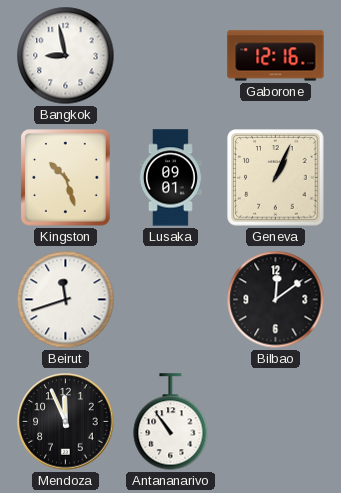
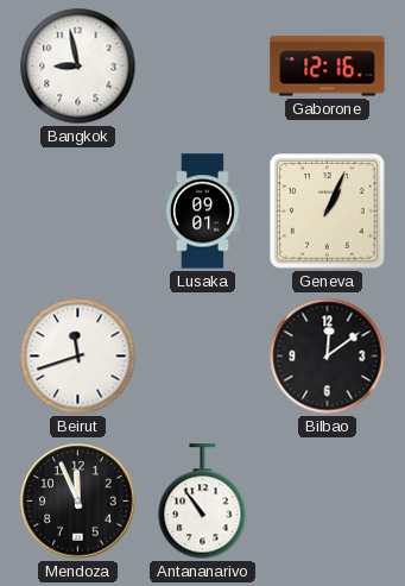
Kingston: 10:27 -> none (66, 178)
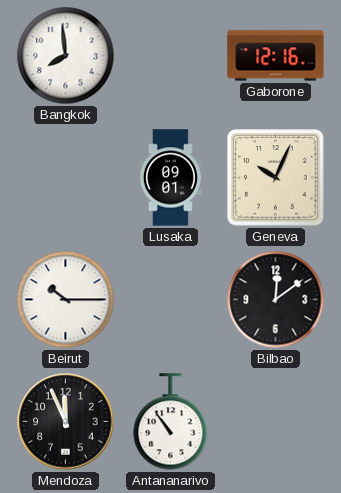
Bangkok: 8:58 -> 7:59 (66, 56)
Geneva: 1:04 -> 10:04 (276, 178)
Beirut: 11:42 -> 10:15 (66, 300)
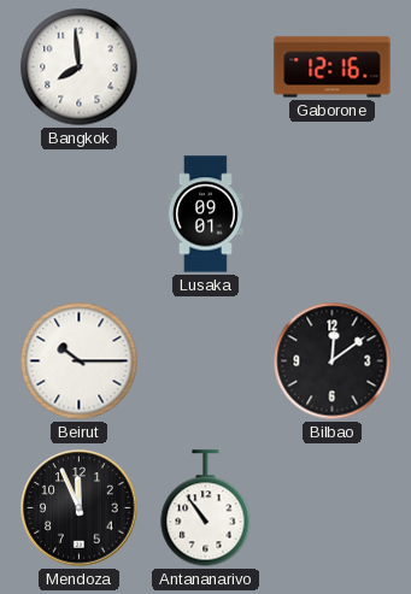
Geneva: 10:04 -> none (276, 178)
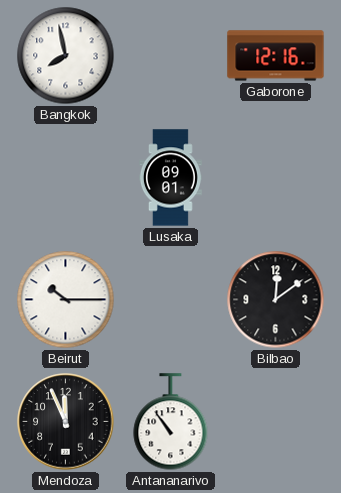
Bangkok: 7:59 -> 7:58 (66, 56)
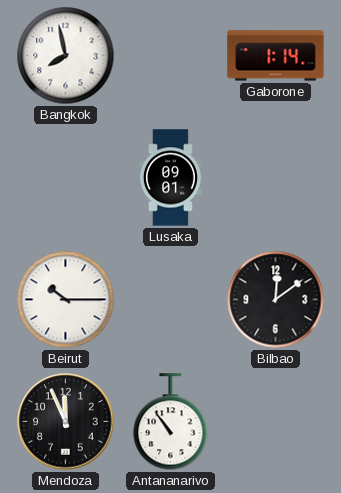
Gaborone: 12:16 -> 1:14 (276, 56)
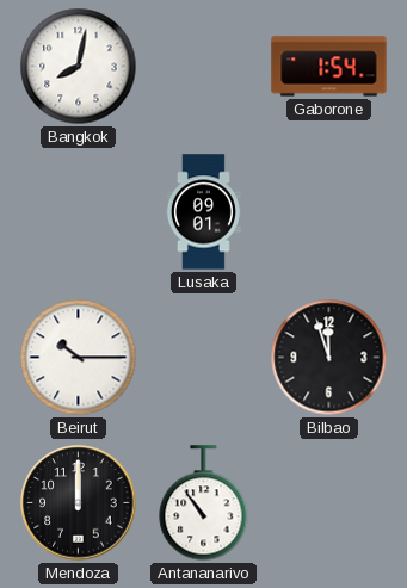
Bangkok: 7:58 -> 8:02 (79, 67)
Gaborone: 1:14 -> 1:54 (329, 67)
Bilbao: 12:09 -> 11:57 (329, 358)
Mendoza: 11:56 -> 12:00 (79, 503)
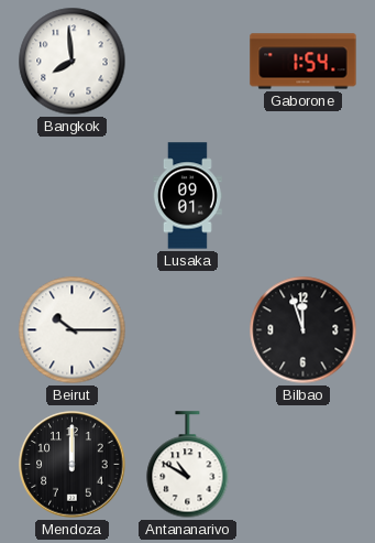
Bangkok: 8:02 -> 7:59 (73, 62)
Antananarivo: 10:54 -> 10:50 (188, 465)
